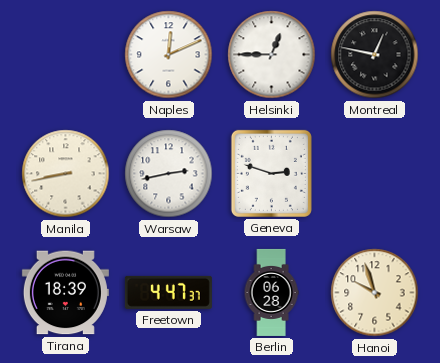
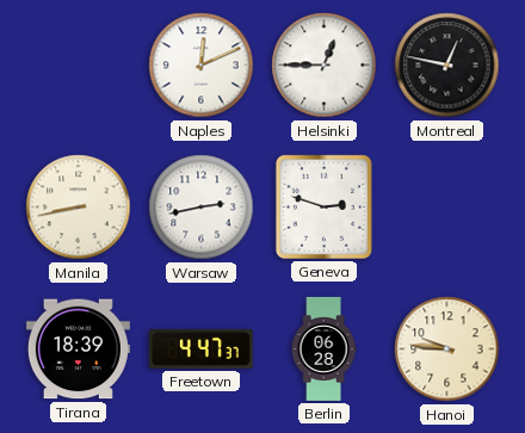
Hanoi: 9:57 -> 9:46 (447, 350)
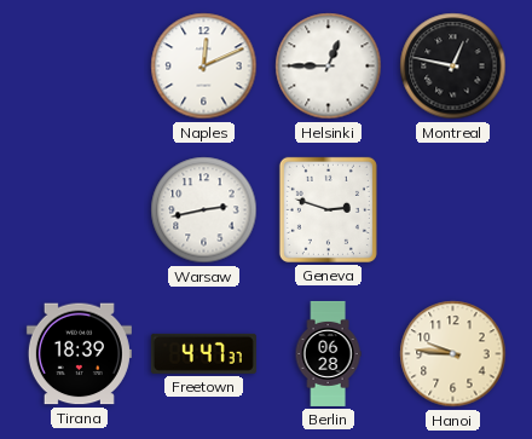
Manila: 8:43 -> none (79, 208)
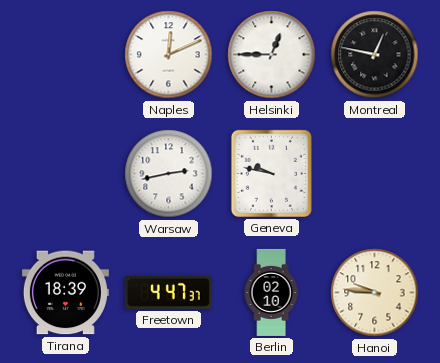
Geneva: 2:48 -> 9:47 (271, 173)
Berlin: 06:28 -> 02:10 (271, 292)
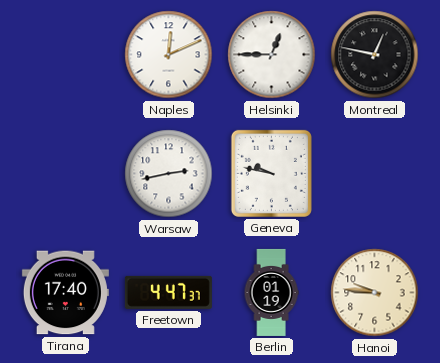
Tirana: 18:39 -> 17:40 (65, 293)
Berlin: 02:10 -> 01:19 (271, 292)
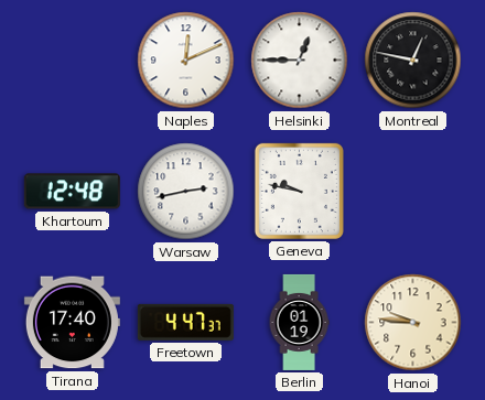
Khartoum: none -> 12:48 (72, 192)
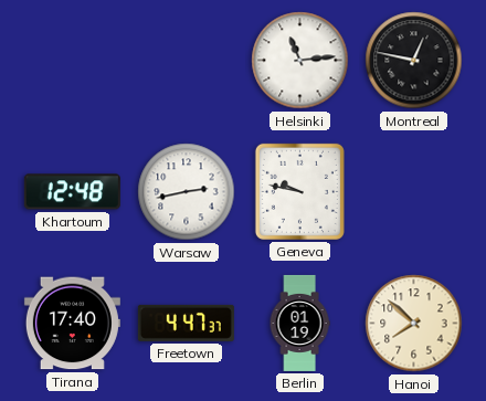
Naples: 12:11 -> none (186, 61)
Helsinki: 12:45 -> 11:14 (300, 61)
Hanoi: 9:46 -> 7:52 (414, 324)
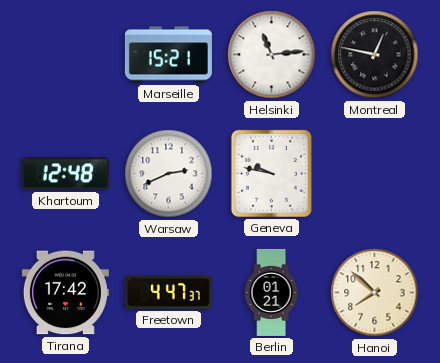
Marseille: none -> 15:21 (168, 55)
Warsaw: 2:43 -> 2:41 (169, 174)
Tirana: 17:40 -> 17:42 (65, 293)
Berlin: 01:19 -> 01:21 (271, 292)
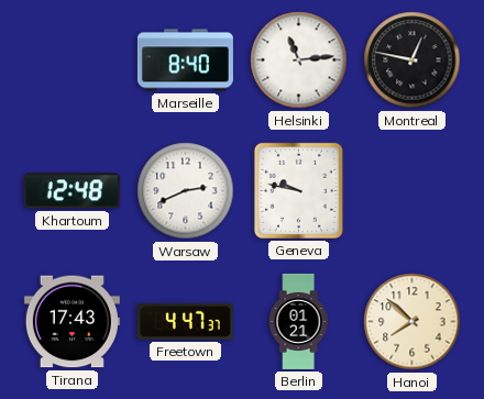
Marseille: 15:21 -> 8:40 (185, 60)
Tirana: 17:42 -> 17:43 (71, 322)
